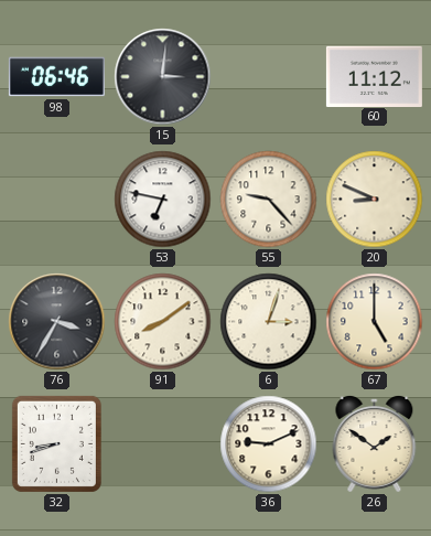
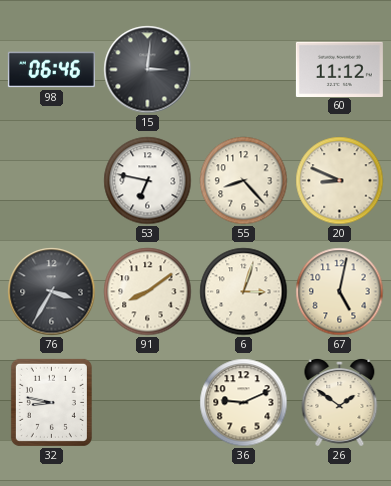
55: 9:23 -> 8:23 (244, 181)
67: 5:00 -> 5:02 (340, 292)
32: 8:42 -> 8:47 (51, 402)
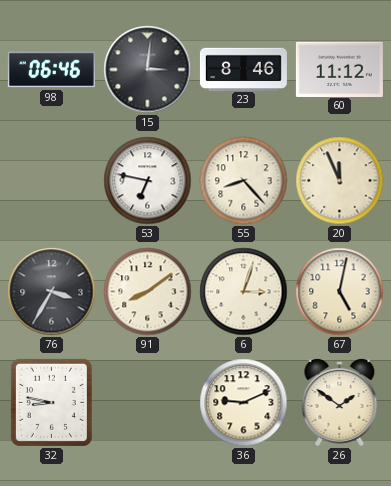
23: none -> 8:46 (243, 69)
20: 8:49 -> 11:56 (340, 181)
